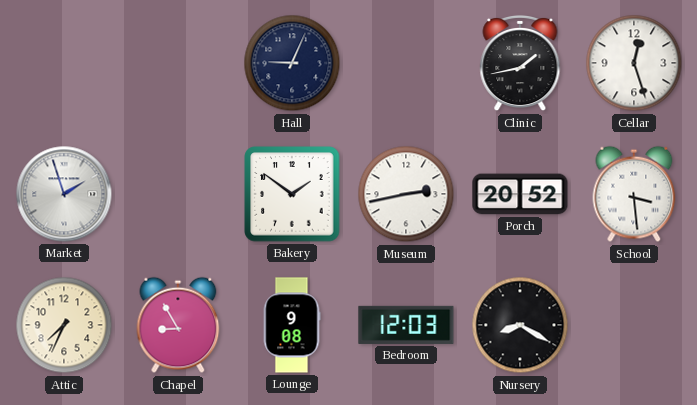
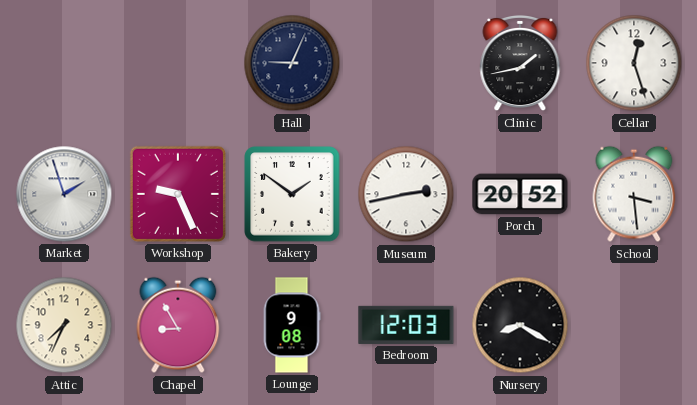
Workshop: none -> 9:26 (178, 194)
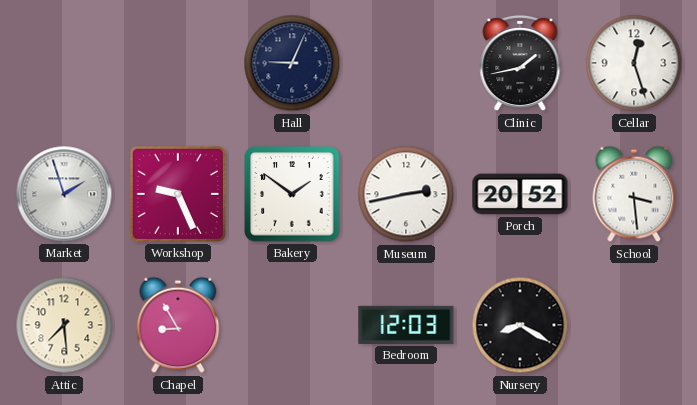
Attic: 7:34 -> 7:29 (64, 325)
Lounge: 9:08 -> none (292, 325)
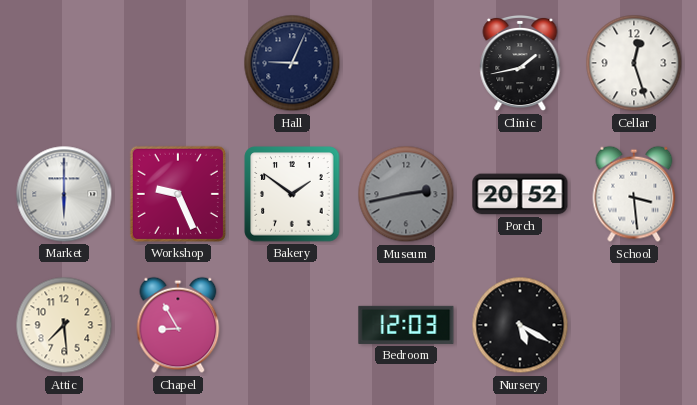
Market: 1:57 -> 6:00 (64, 194)
Museum dial: white -> grey (406, 194)
Nursery: 8:20 -> 5:20 (520, 325)
